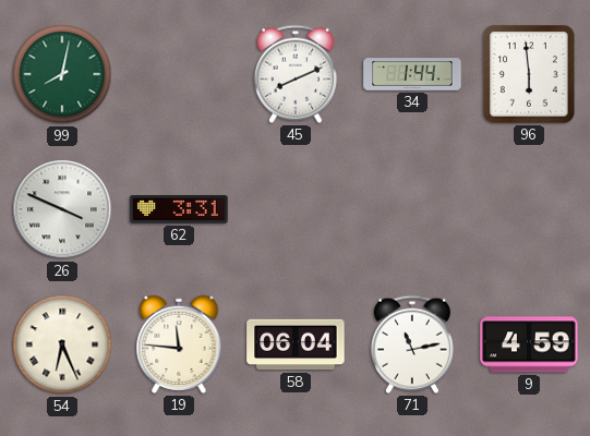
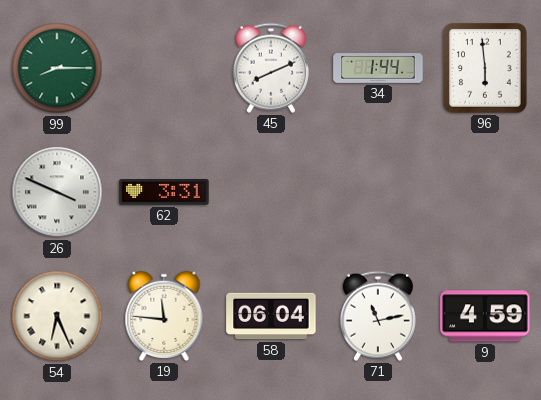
99: 8:02 -> 8:15 (57, 68)
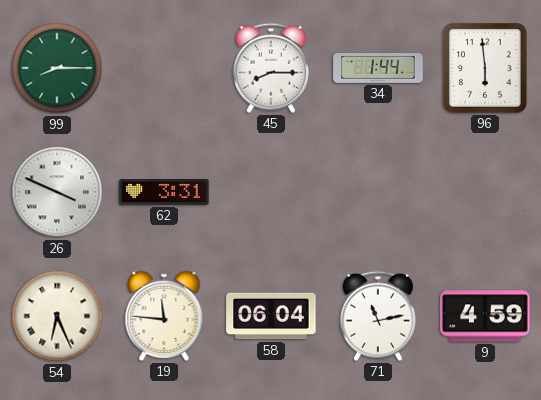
45: 8:11 -> 8:15 (271, 68)
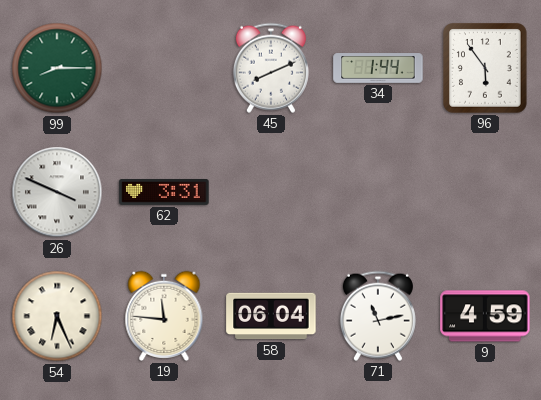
45: 8:15 -> 8:11 (271, 68)
96: 5:59 -> 5:54 (486, 68)
